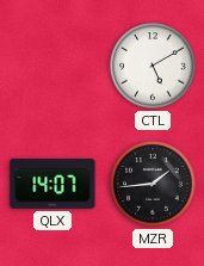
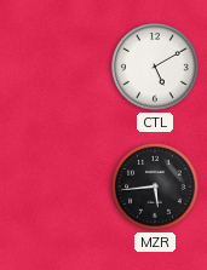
QLX: 14:07 -> none (52, 184)
MZR: 1:44 -> 5:44 (155, 186)
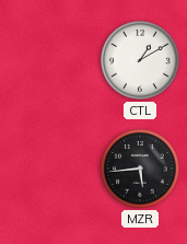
CTL: 5:10 -> 1:10 (140, 60)
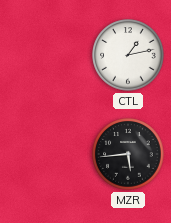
CTL: 1:10 -> 1:13 (128, 55)
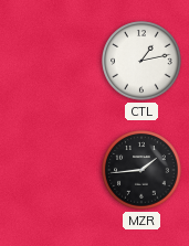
MZR: 5:44 -> 1:44 (141, 170)
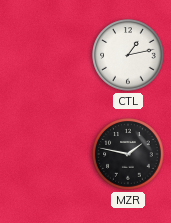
MZR: 1:44 -> 1:47 (128, 154)
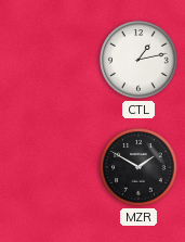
MZR: 1:47 -> 1:50 (138, 167)
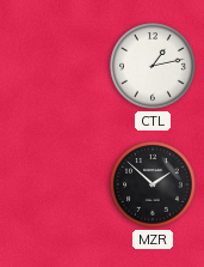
MZR: 1:50 -> 1:52 (153, 184)
